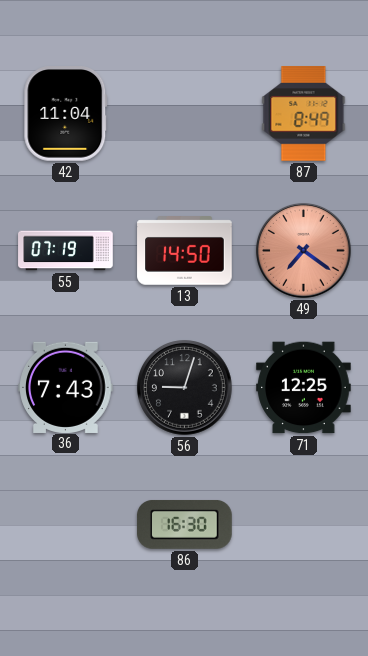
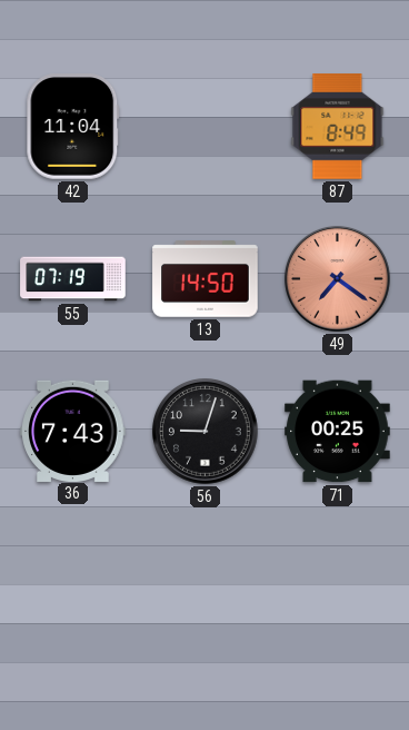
71: 12:25 -> 00:25 (338, 432)
86: 16:30 -> none (185, 524)
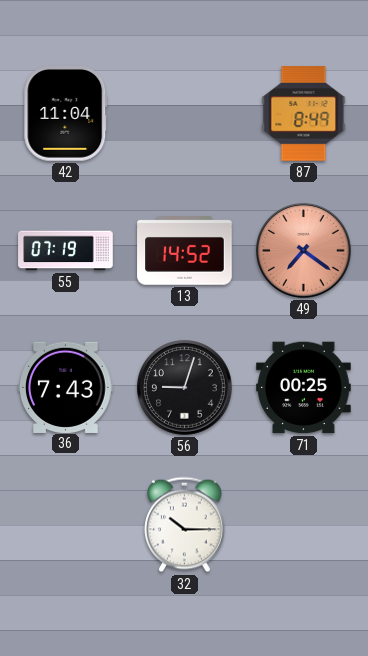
13: 14:50 -> 14:52 (185, 251)
32: none -> 10:15 (185, 525)
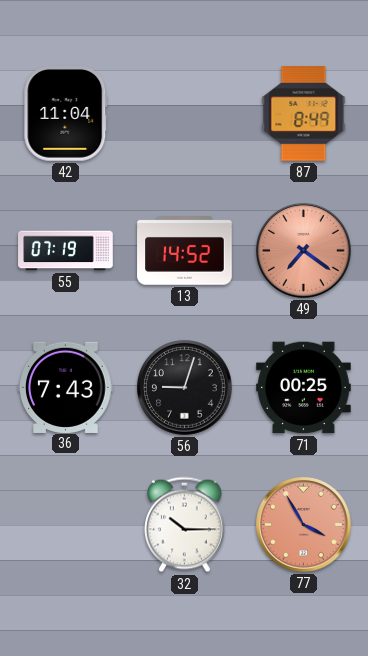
77: none -> 3:55 (304, 525)
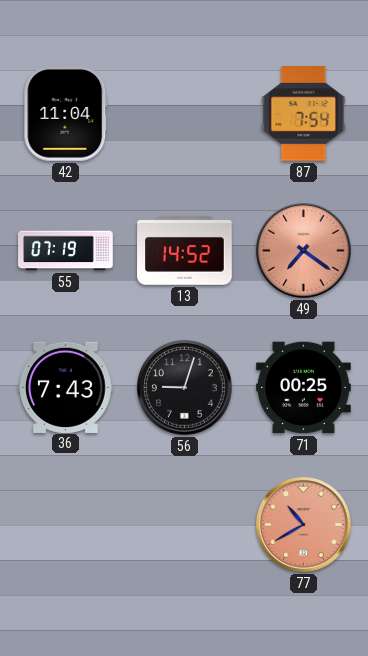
87: 8:49 -> 7:54 (304, 114)
32: 10:15 -> none (185, 525)
77: 3:55 -> 10:40 (304, 525)
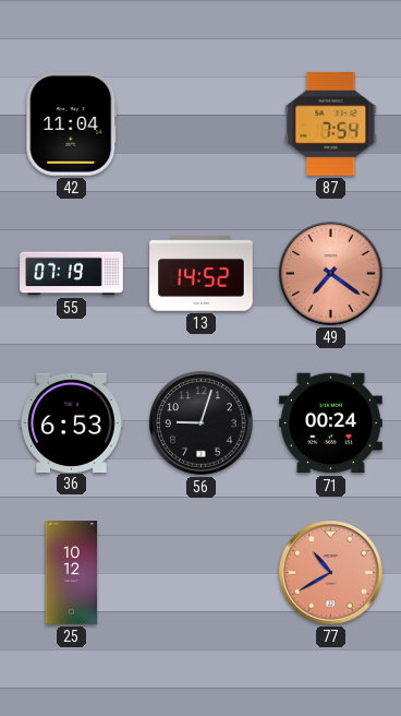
36: 7:43 -> 6:53 (72, 422)
71: 00:25 -> 00:24 (331, 423)
25: none -> 10:12 (72, 573)
